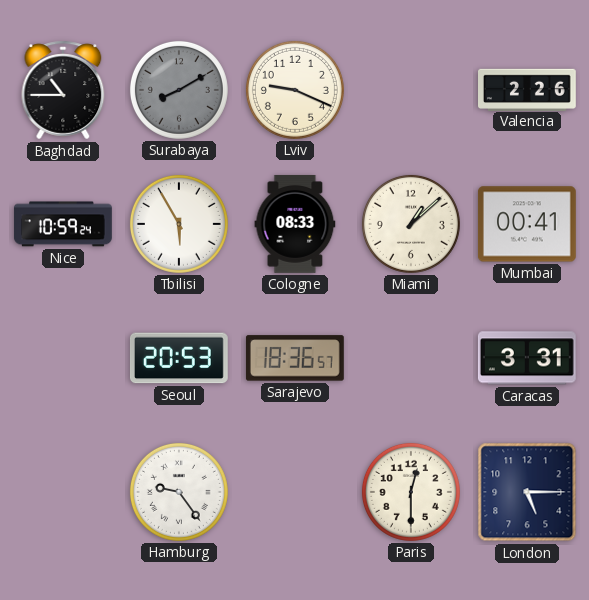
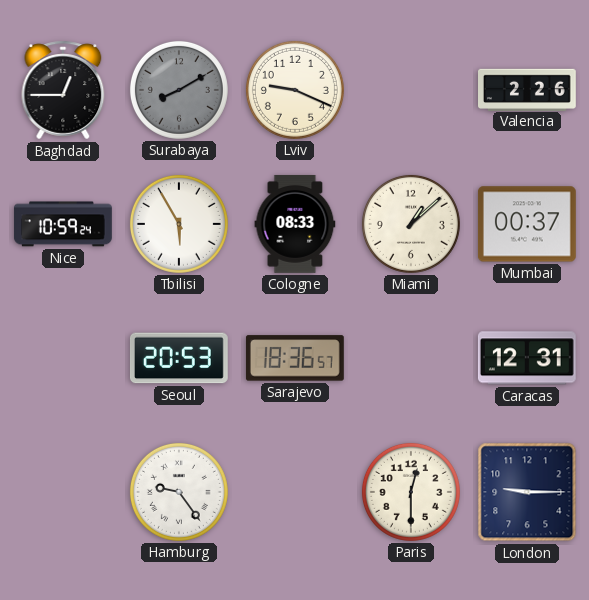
Baghdad: 10:45 -> 12:45 (63, 90)
Mumbai: 00:41 -> 00:37 (527, 224)
Caracas: 3:31 -> 12:31 (527, 358)
London: 5:15 -> 9:15 (527, 492)
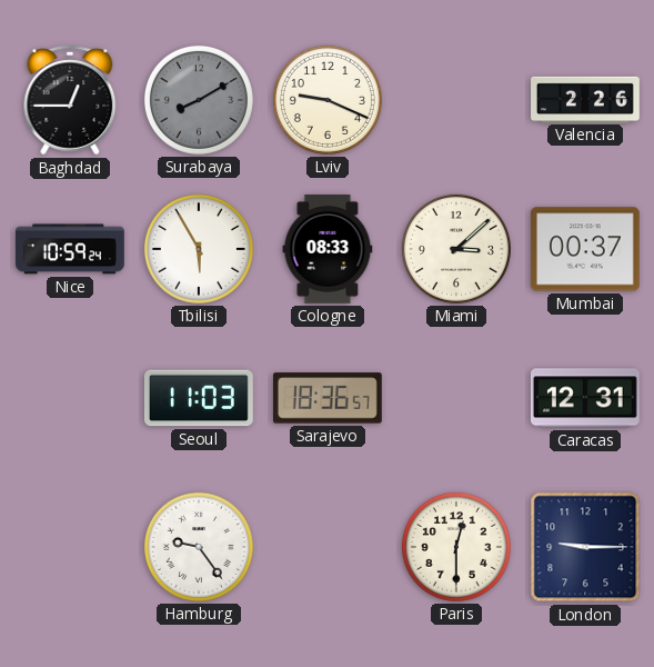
Miami: 1:08 -> 3:08 (456, 249)
Seoul: 20:53 -> 11:03 (199, 398)
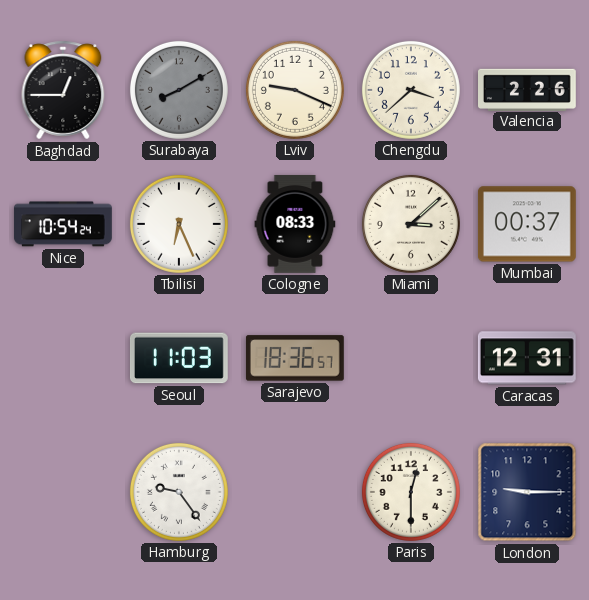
Chengdu: none -> 3:38 (411, 90)
Nice: 10:59 -> 10:54 (63, 224)
Tbilisi: 5:55 -> 6:26 (179, 224)
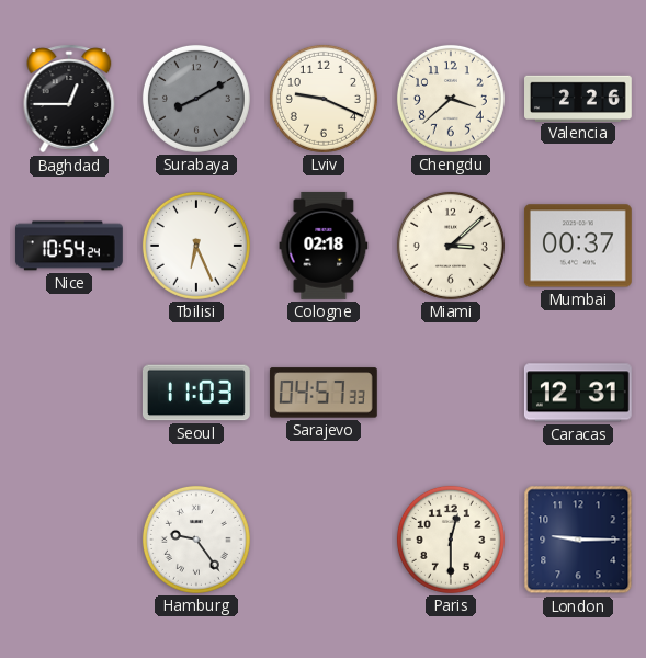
Cologne: 08:33 -> 02:18 (324, 246)
Sarajevo: 18:36 -> 04:57 (324, 393)
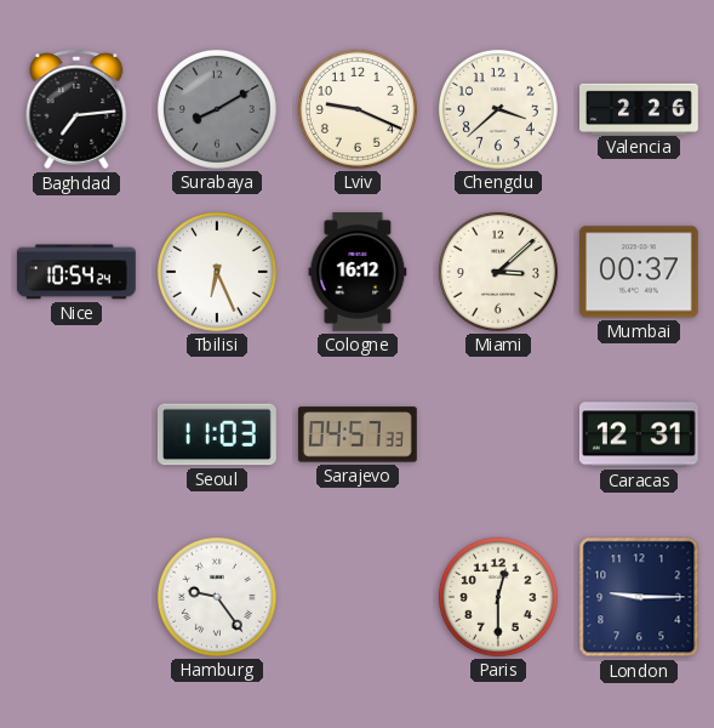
Baghdad: 12:45 -> 7:14 (76, 109)
Cologne: 02:18 -> 16:12 (358, 272)
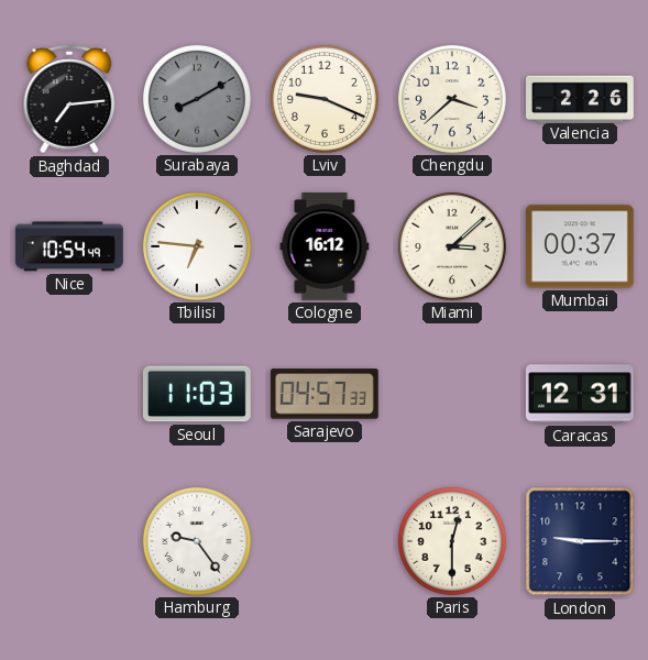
Nice: 10:54:24 -> 10:54:49 (69, 246)
Tbilisi: 6:26 -> 6:46 (197, 246)
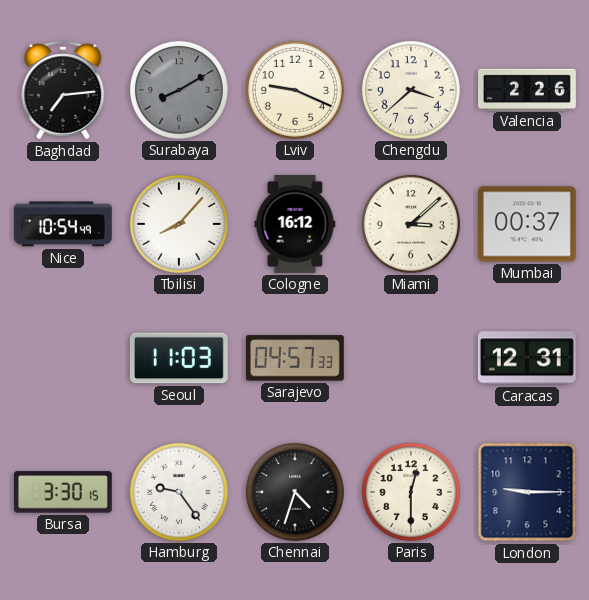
Tbilisi: 6:46 -> 8:07 (179, 224)
Bursa: none -> 3:30 (63, 492)
Chennai: none -> 4:33 (295, 492)
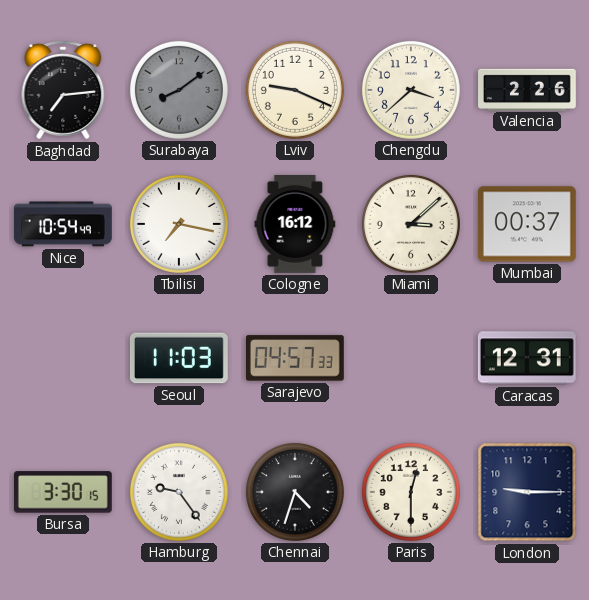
Surabaya: 8:10 -> 8:09 (179, 90)
Tbilisi: 8:07 -> 7:17 (179, 224)
